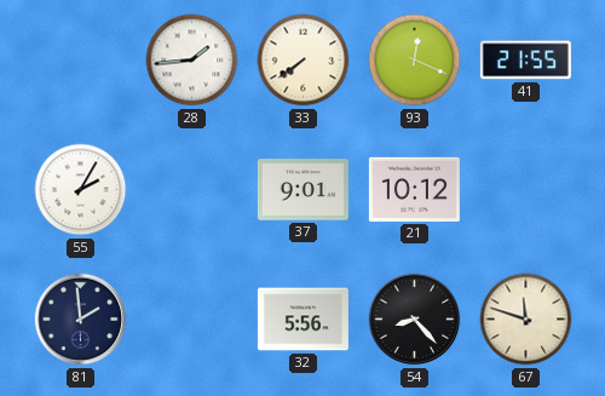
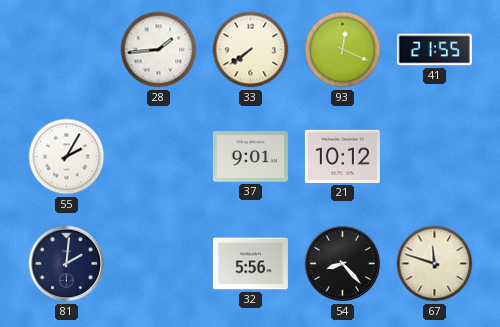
81: 1:59 -> 2:01 (67, 264)
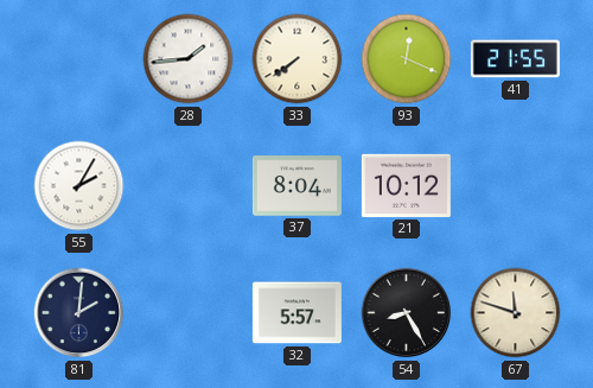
37: 9:01 -> 8:04 (296, 186)
32: 5:56 -> 5:57 (296, 313)
54: 8:23 -> 8:25 (407, 313)
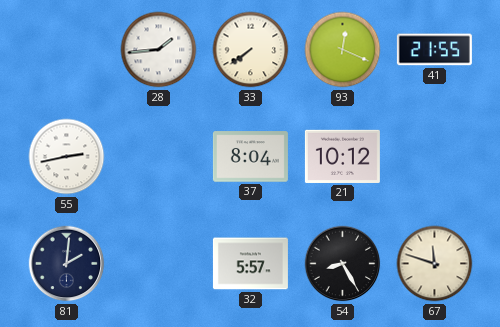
55: 2:05 -> 2:43 (67, 157)
